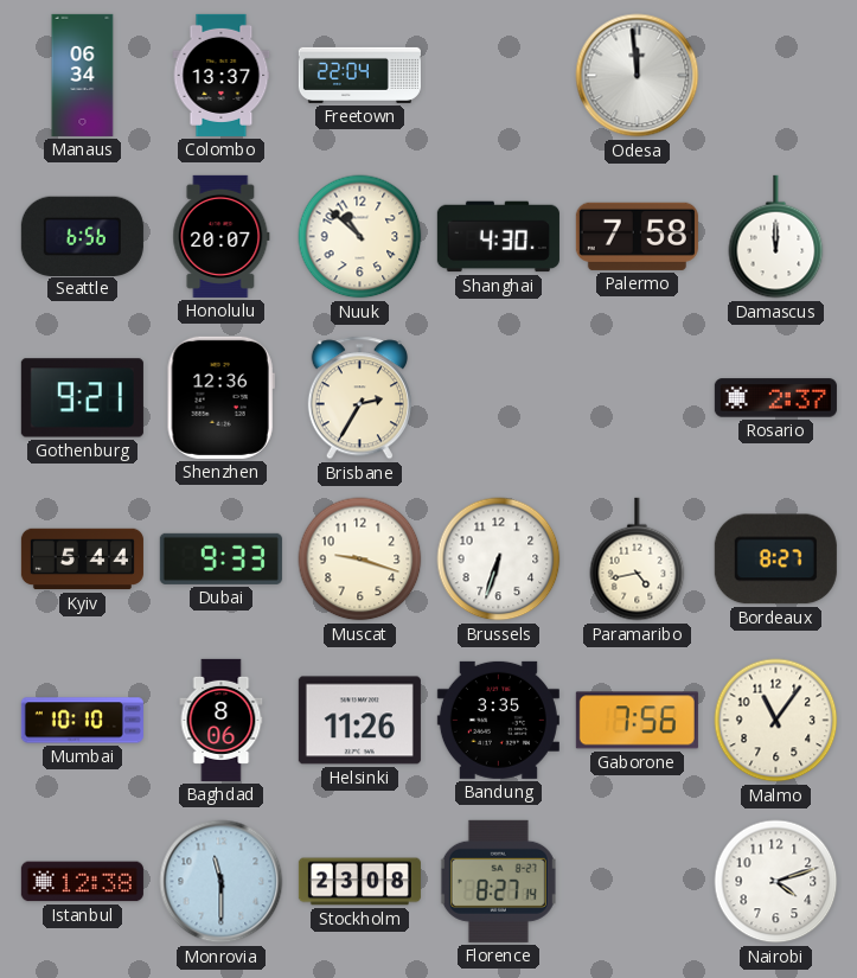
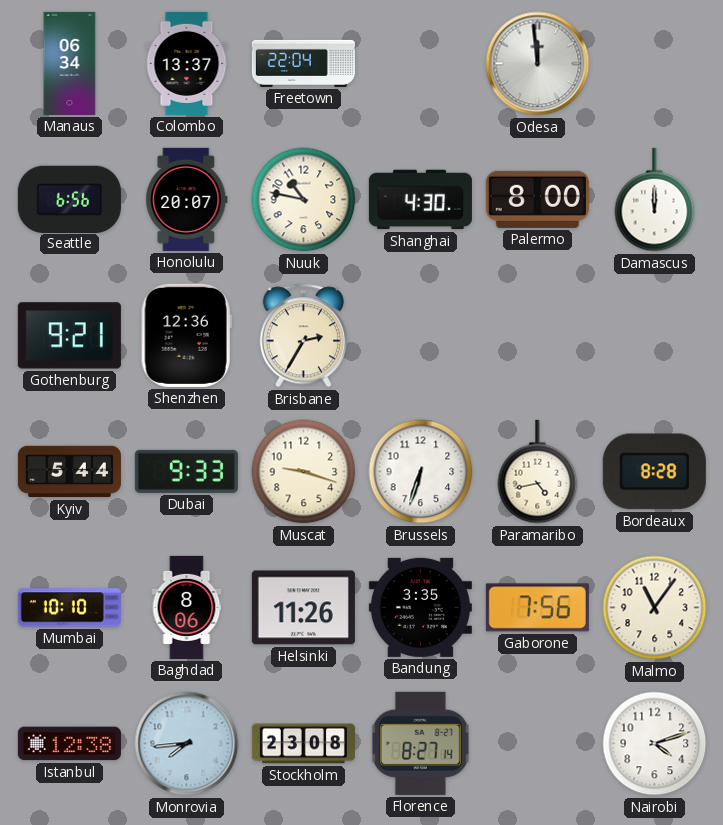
Nuuk: 10:52 -> 10:47 (304, 200)
Palermo: 7:58 -> 8:00 (537, 199)
Rosario: 2:37 -> none (775, 398)
Bordeaux: 8:27 -> 8:28 (654, 472)
Monrovia: 11:30 -> 7:44 (187, 744)
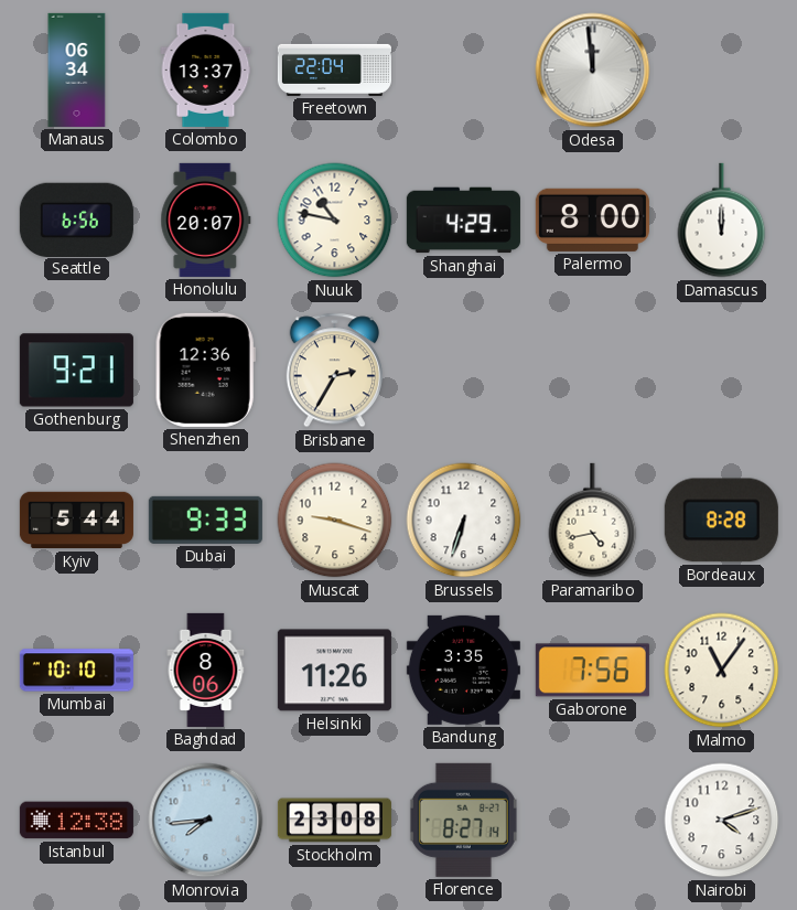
Shanghai: 4:30 -> 4:29 (463, 221)
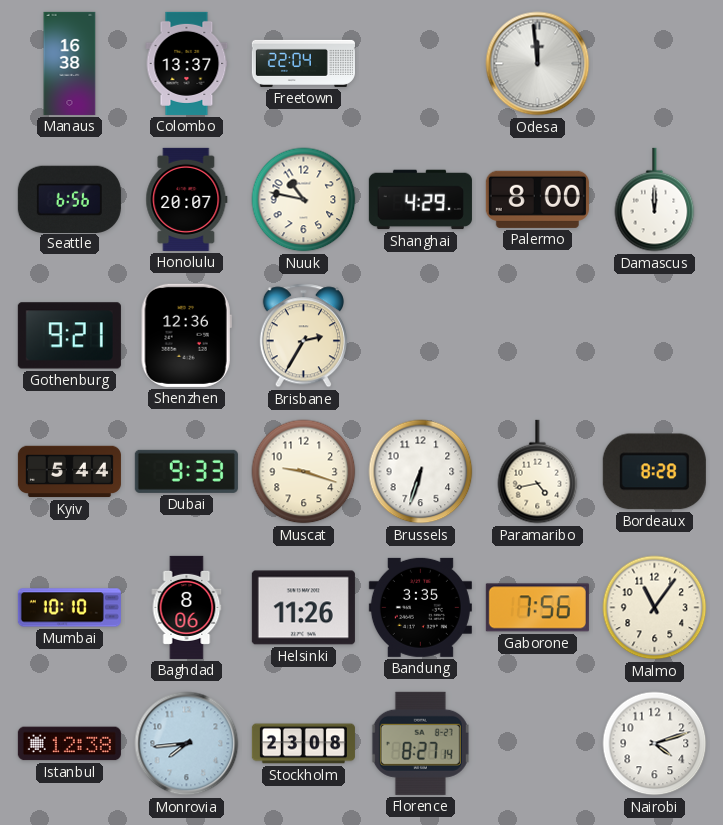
Manaus: 06:34 -> 16:38 (70, 63)
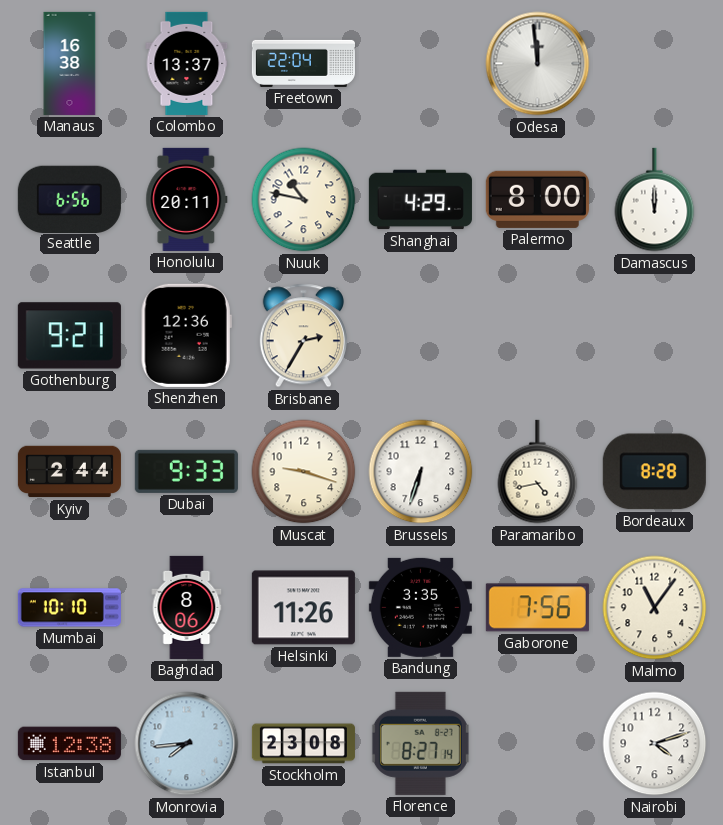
Honolulu: 20:07 -> 20:11 (187, 199)
Kyiv: 5:44 -> 2:44 (69, 472)
